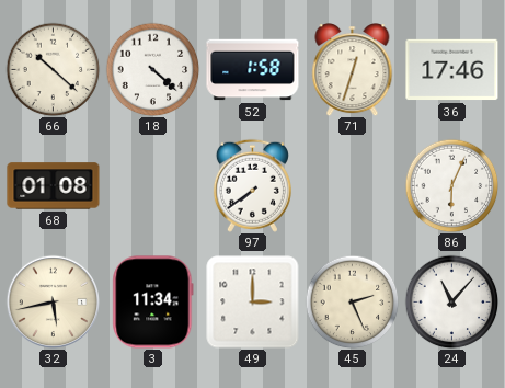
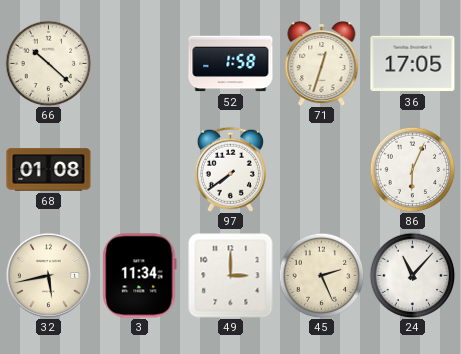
18: 4:22 -> none (152, 69)
36: 17:46 -> 17:05 (413, 64)
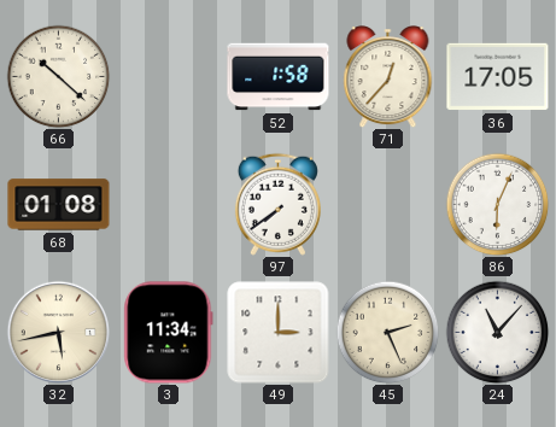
71: 12:33 -> 12:37 (388, 77)
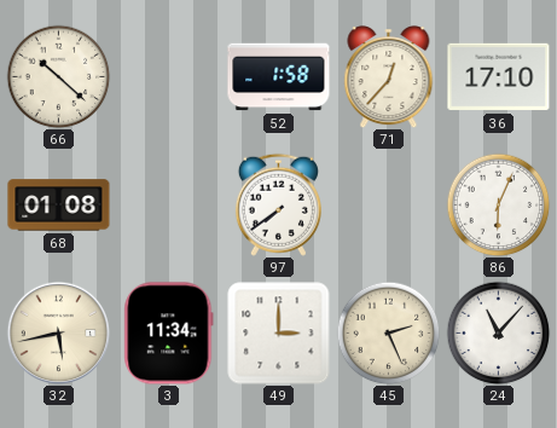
36: 17:05 -> 17:10 (499, 77)
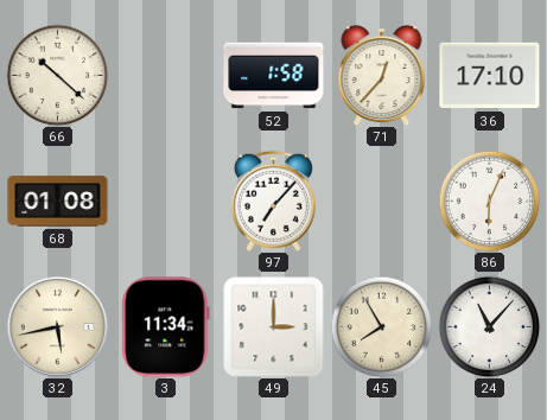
97: 7:39 -> 7:07 (273, 201)
45: 2:26 -> 7:55 (381, 326)
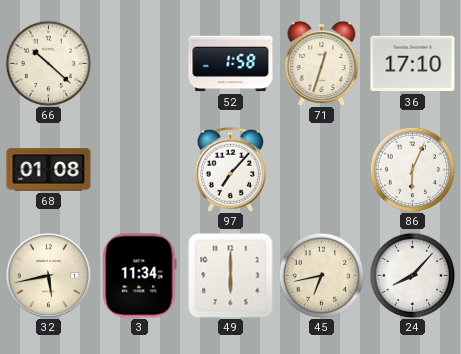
71: 12:37 -> 12:33 (322, 64)
49: 3:00 -> 6:00 (231, 276)
45: 7:55 -> 6:43 (321, 275)
24: 11:07 -> 8:07 (412, 275)
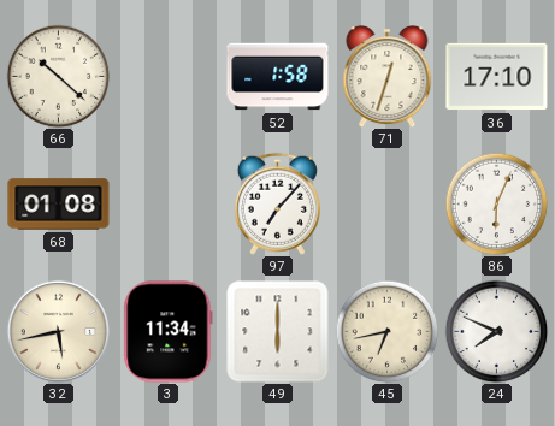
24: 8:07 -> 7:49 (496, 331)
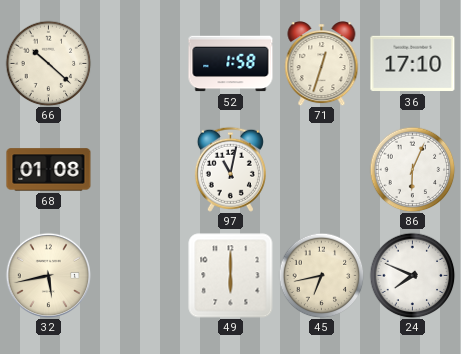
97: 7:07 -> 11:02 (230, 169)
3: 11:34 -> none (169, 332)
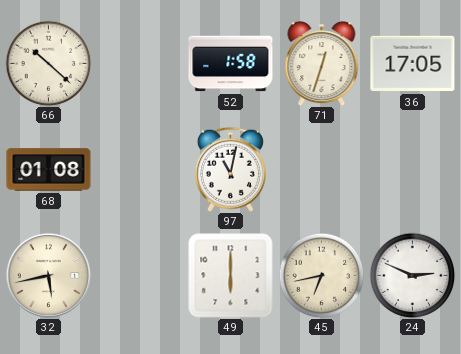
36: 17:10 -> 17:05 (413, 64)
86: 6:04 -> none (412, 169)
24: 7:49 -> 2:49 (412, 275)
